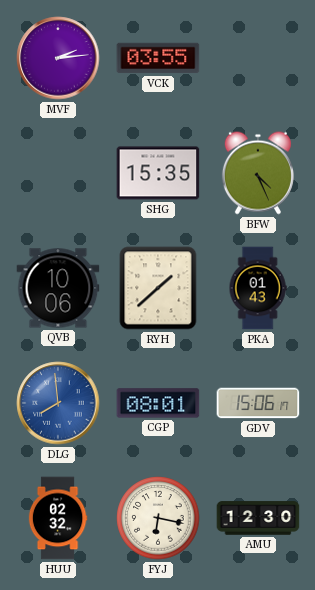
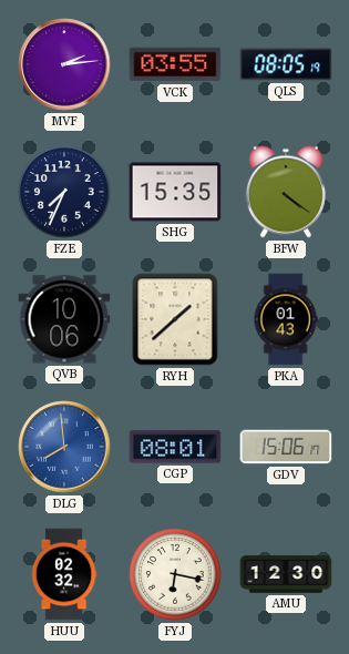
QLS: none -> 08:05 (286, 64)
FZE: none -> 7:34 (64, 192)
BFW: 4:26 -> 4:21 (286, 192)
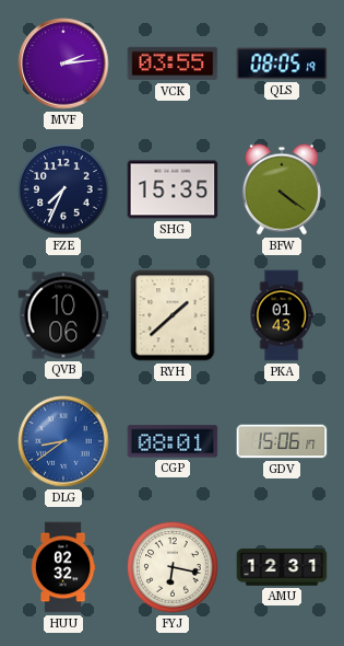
DLG: 7:59 -> 8:39 (63, 441)
AMU: 12:30 -> 12:31 (282, 567)
